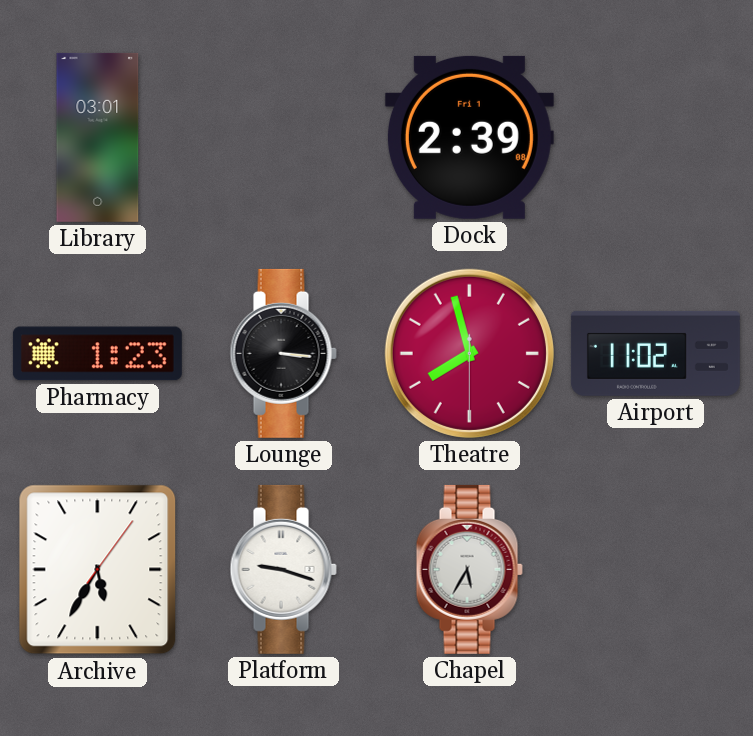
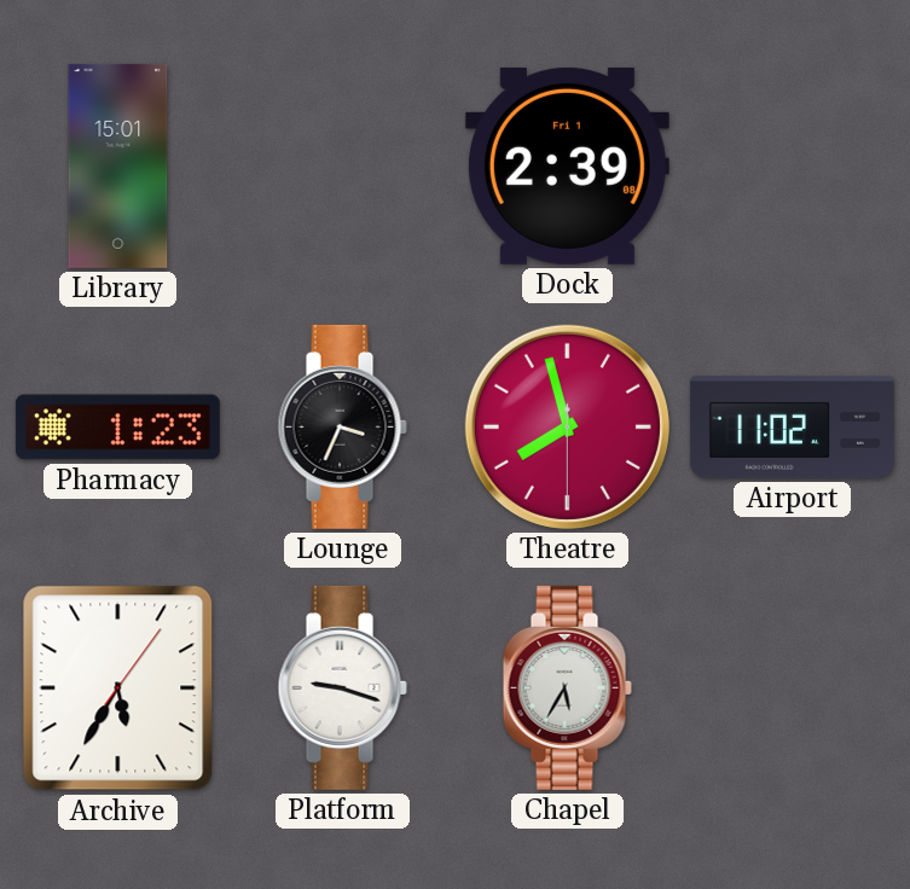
Library: 03:01 -> 15:01 (118, 165)
Lounge: 3:16 -> 3:34 (342, 426)
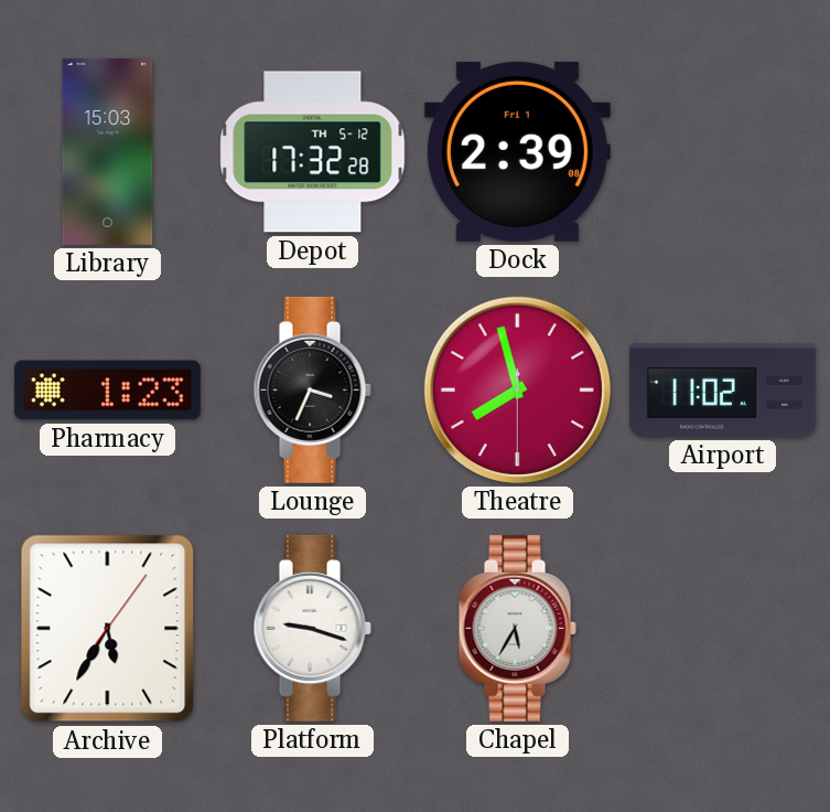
Library: 15:01 -> 15:03 (108, 151)
Depot: none -> 17:32 (313, 152)
